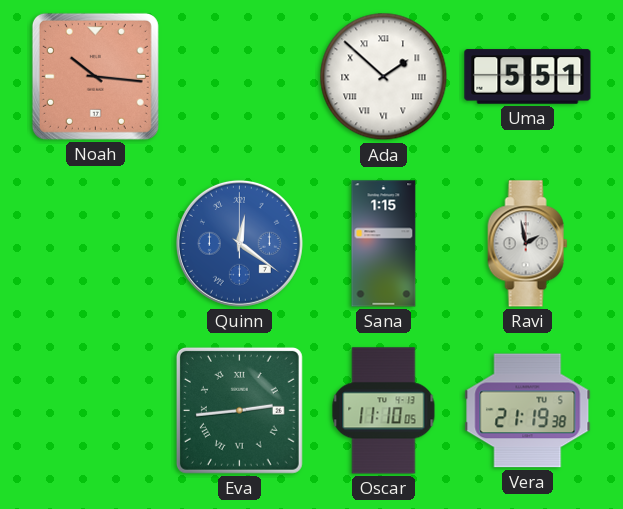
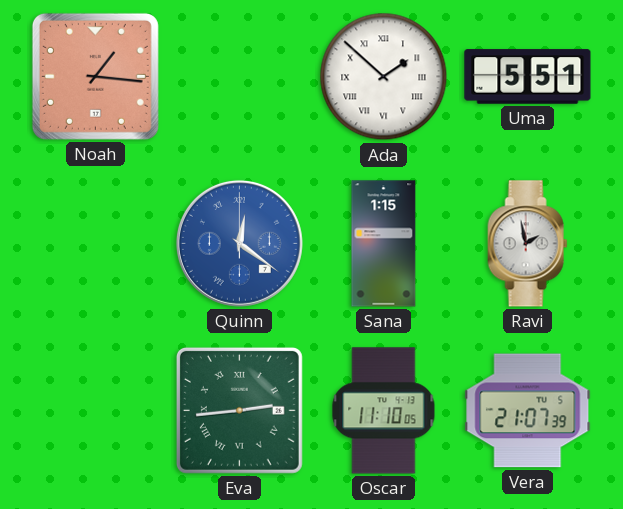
Noah: 10:16 -> 1:16 (95, 76)
Vera: 21:19 -> 21:07 (528, 411)
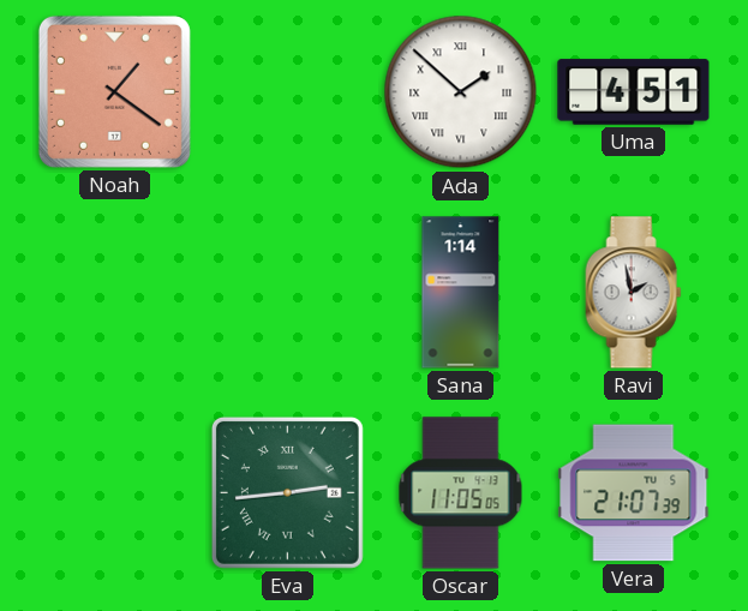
Noah: 1:16 -> 1:21 (114, 91)
Uma: 5:51 -> 4:51 (634, 92)
Quinn: 12:21 -> none (239, 243)
Sana: 1:15 -> 1:14 (461, 293)
Oscar: 11:10 -> 11:05 (461, 493)
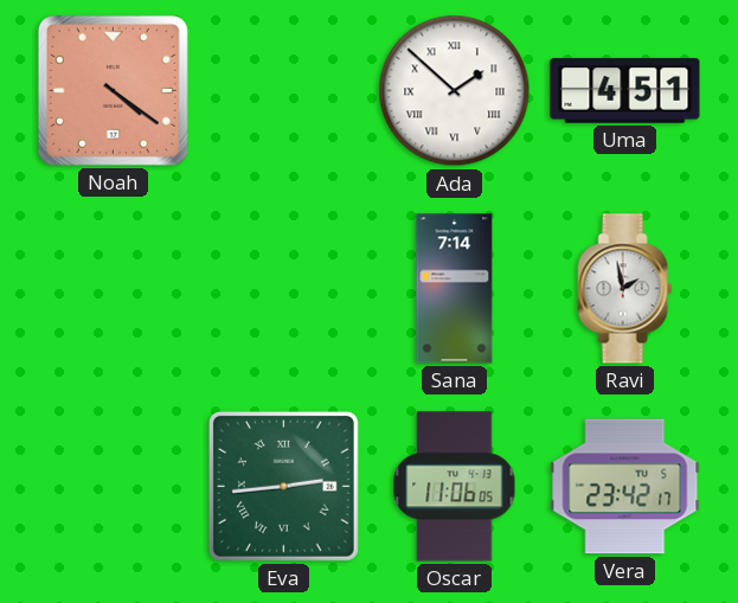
Noah: 1:21 -> 4:21 (113, 90)
Sana: 1:14 -> 7:14 (455, 289)
Oscar: 11:05 -> 11:06 (455, 487)
Vera: 21:07 -> 23:42 (625, 487)
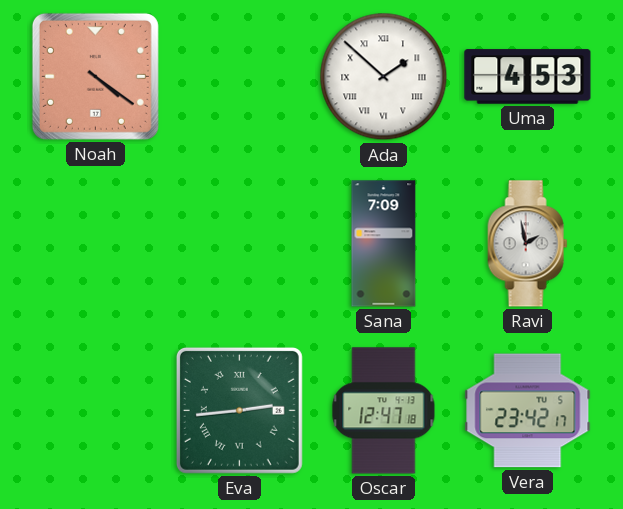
Uma: 4:51 -> 4:53 (528, 77)
Sana: 7:14 -> 7:09 (384, 244)
Oscar: 11:06 -> 12:47 (384, 411)
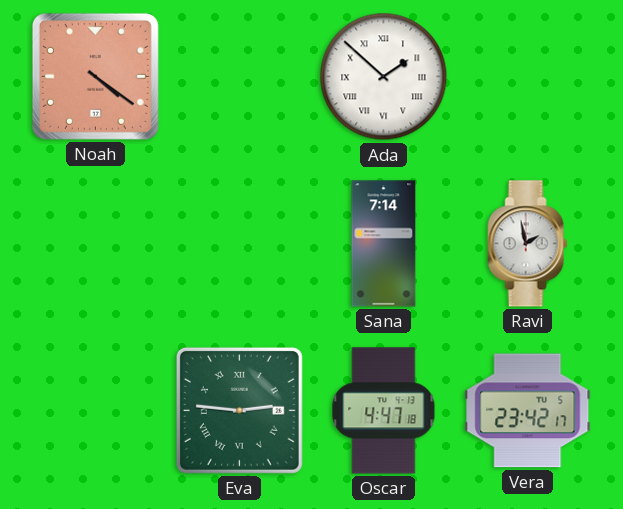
Uma: 4:53 -> none (528, 77)
Sana: 7:09 -> 7:14 (384, 244)
Eva: 2:44 -> 2:46 (239, 410)
Oscar: 12:47 -> 4:47 (384, 411)
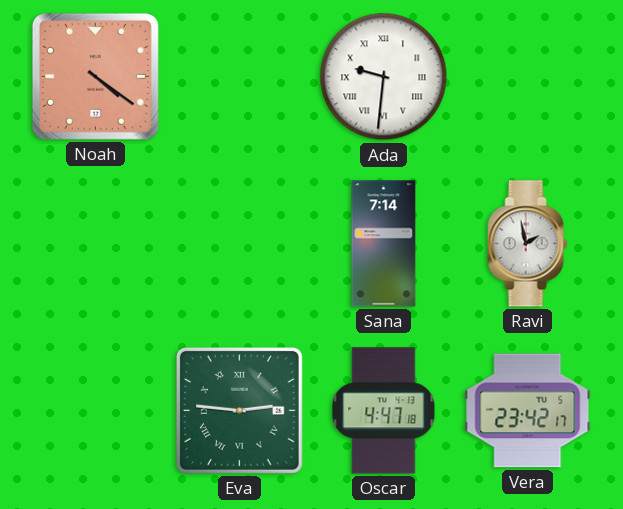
Ada: 1:52 -> 9:31 (384, 77)
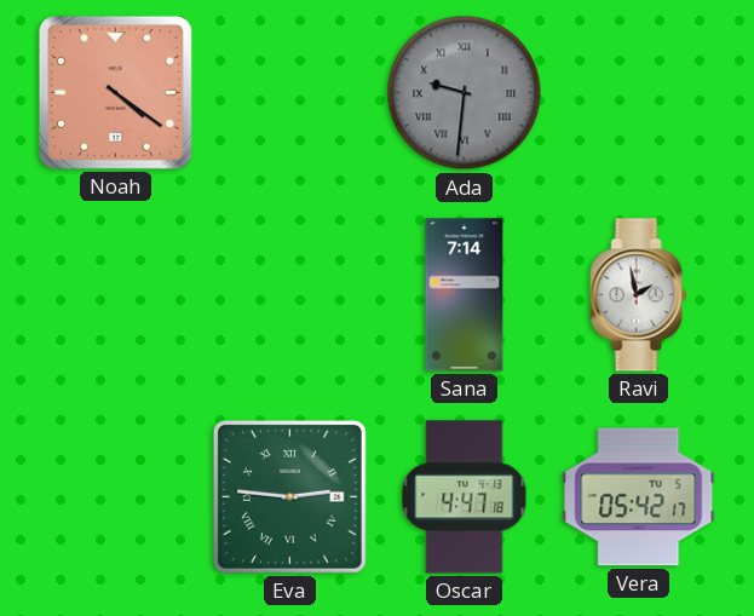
Ada dial: white -> grey (465, 93)
Vera: 23:42 -> 05:42 (639, 497)
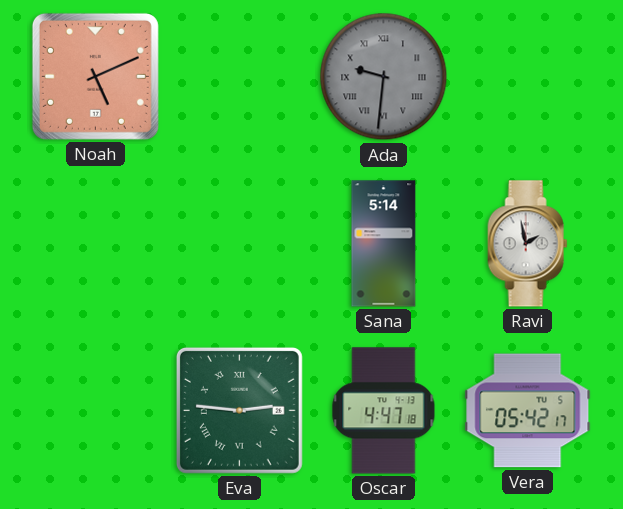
Noah: 4:21 -> 5:11 (95, 76)
Sana: 7:14 -> 5:14 (384, 244)
